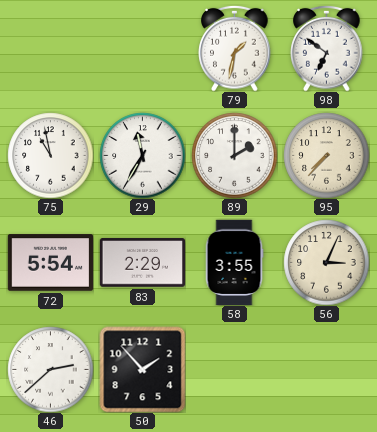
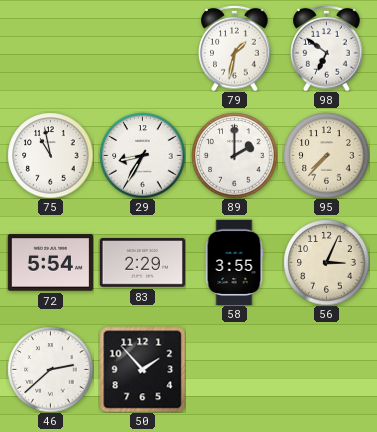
29: 11:35 -> 8:35 (142, 155)
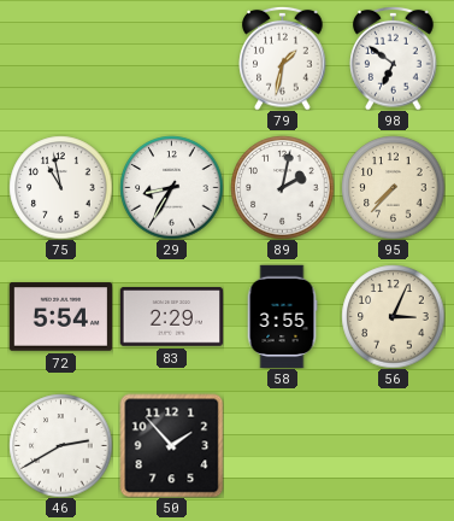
89: 2:00 -> 2:02 (282, 187)
46: 2:38 -> 2:40 (60, 445)
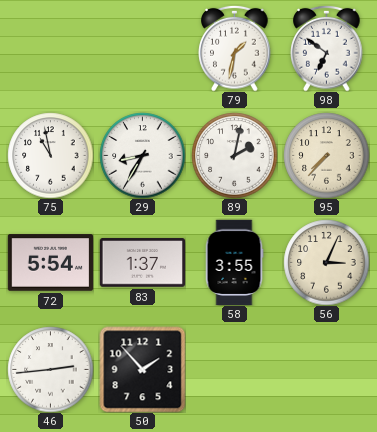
83: 2:29 -> 1:37 (142, 263)
46: 2:40 -> 2:44 (50, 369)
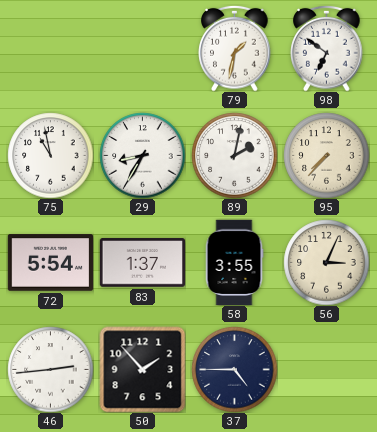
37: none -> 4:45 (234, 369)
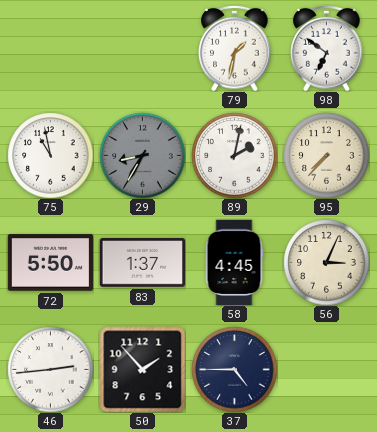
29 dial: white -> grey (142, 155)
72: 5:54 -> 5:50 (50, 263)
58: 3:55 -> 4:45 (234, 262)
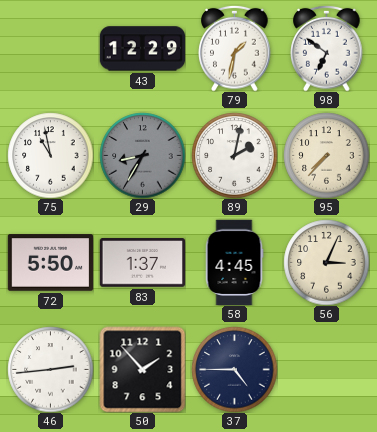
43: none -> 12:29 (142, 49)
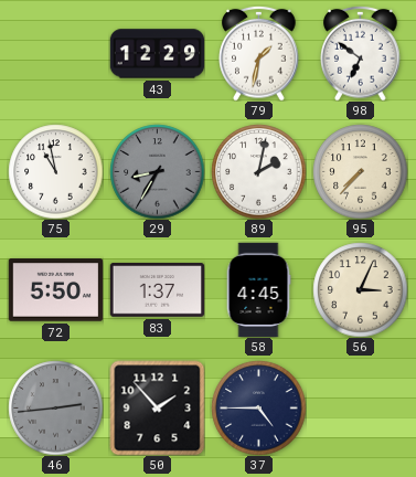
46 dial: white -> grey (55, 407)
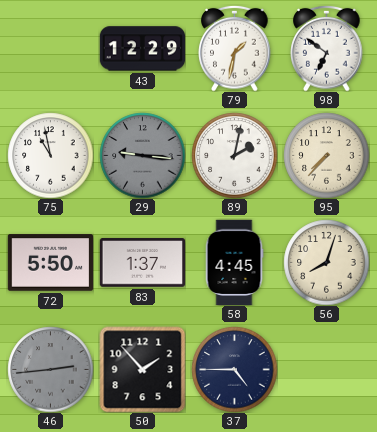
29: 8:35 -> 9:16 (142, 155)
56: 3:04 -> 8:03 (326, 262)
